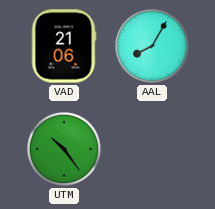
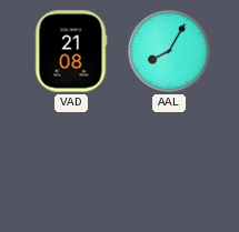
VAD: 21:06 -> 21:08 (71, 51)
UTM: 10:24 -> none (64, 149)
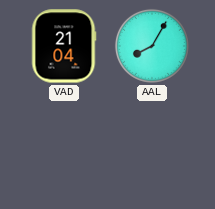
VAD: 21:08 -> 21:04 (64, 46)
